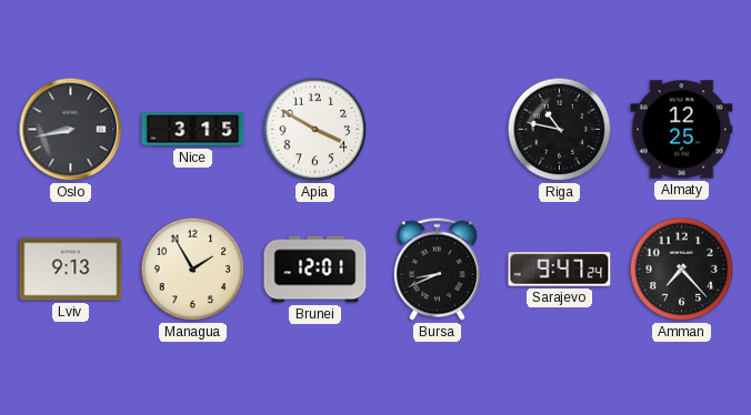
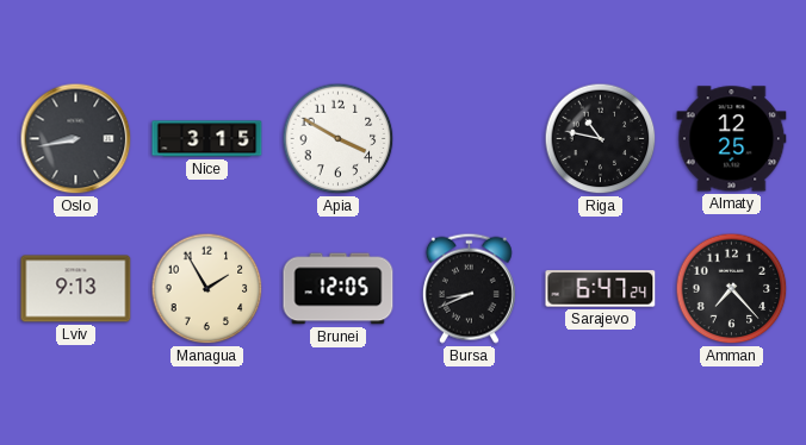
Brunei: 12:01 -> 12:05 (339, 289)
Sarajevo: 9:47 -> 6:47 (601, 289)
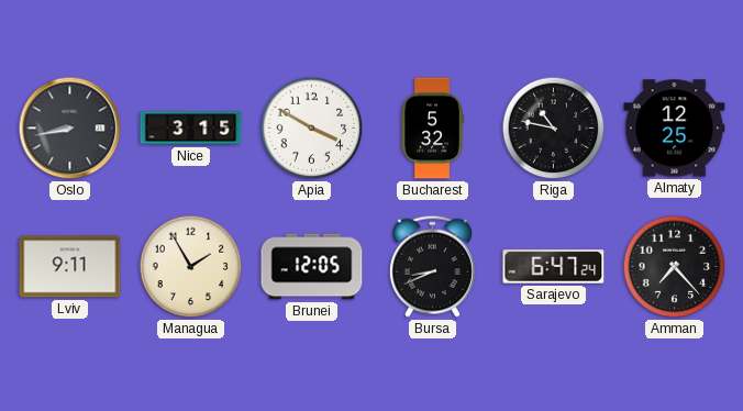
Bucharest: none -> 5:32 (432, 129)
Lviv: 9:13 -> 9:11 (70, 267)
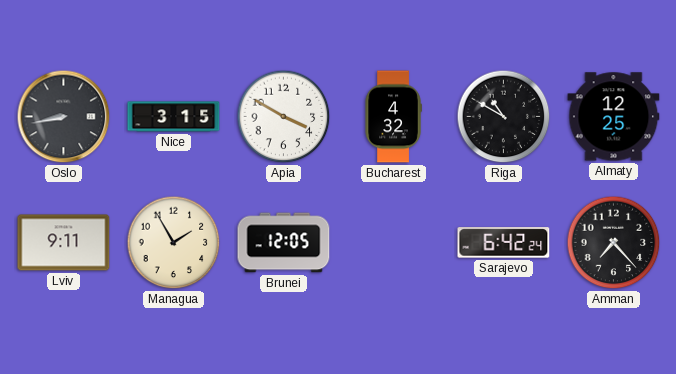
Bucharest: 5:32 -> 4:32 (393, 117)
Riga: 10:47 -> 10:50 (504, 117)
Bursa: 8:41 -> none (432, 266)
Sarajevo: 6:47 -> 6:42 (504, 243)
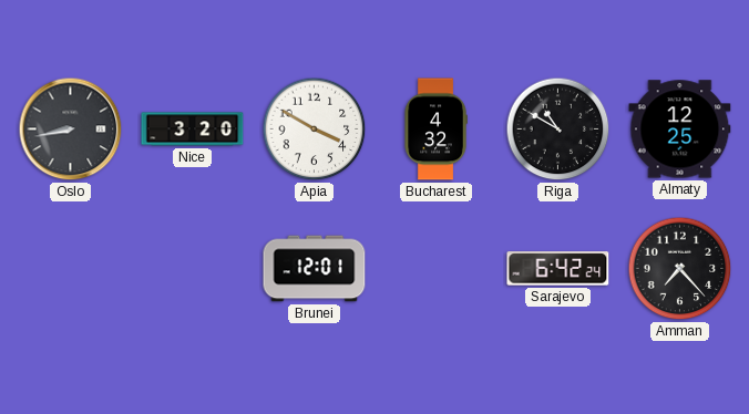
Nice: 3:15 -> 3:20 (193, 130)
Lviv: 9:11 -> none (64, 243)
Managua: 1:55 -> none (174, 243)
Brunei: 12:05 -> 12:01 (315, 269)
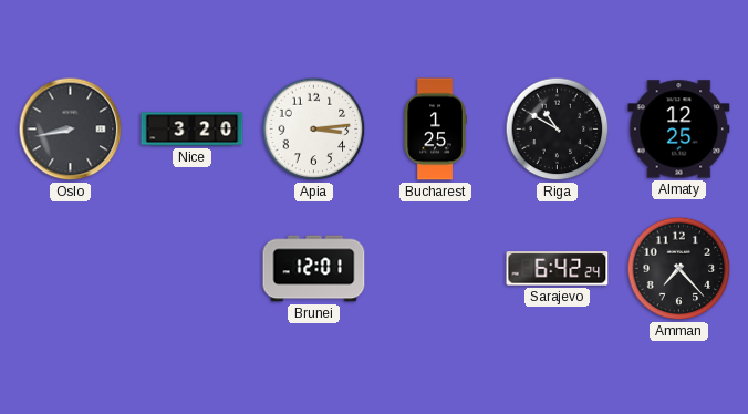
Apia: 3:50 -> 3:14 (314, 130)
Bucharest: 4:32 -> 1:25 (435, 130)
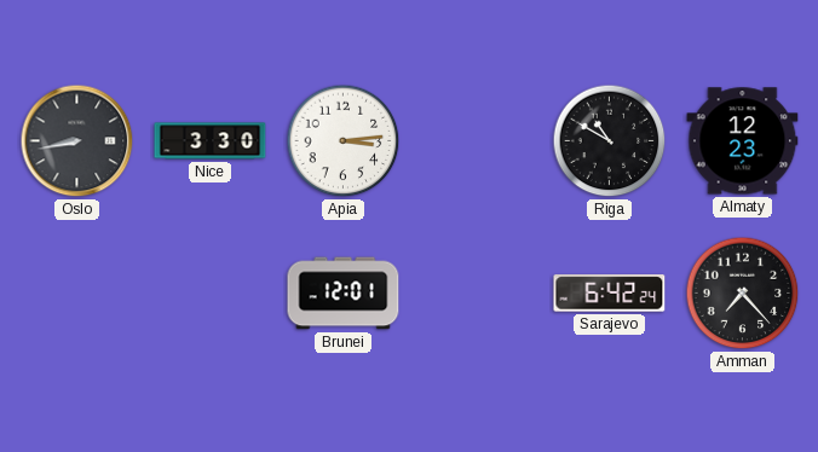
Nice: 3:20 -> 3:30 (211, 141)
Bucharest: 1:25 -> none (435, 130)
Almaty: 12:25 -> 12:23 (743, 141)
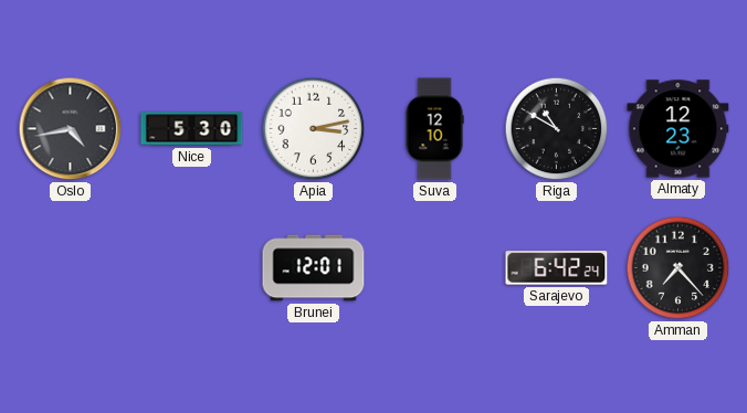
Oslo: 8:43 -> 4:43 (71, 129)
Nice: 3:30 -> 5:30 (192, 129)
Apia: 3:14 -> 3:13 (314, 129)
Suva: none -> 12:10 (434, 129)
